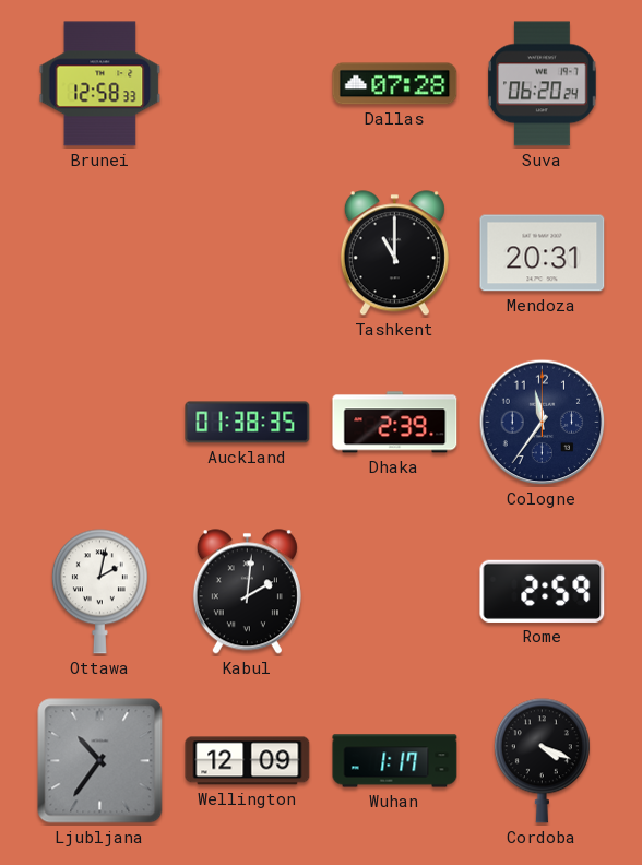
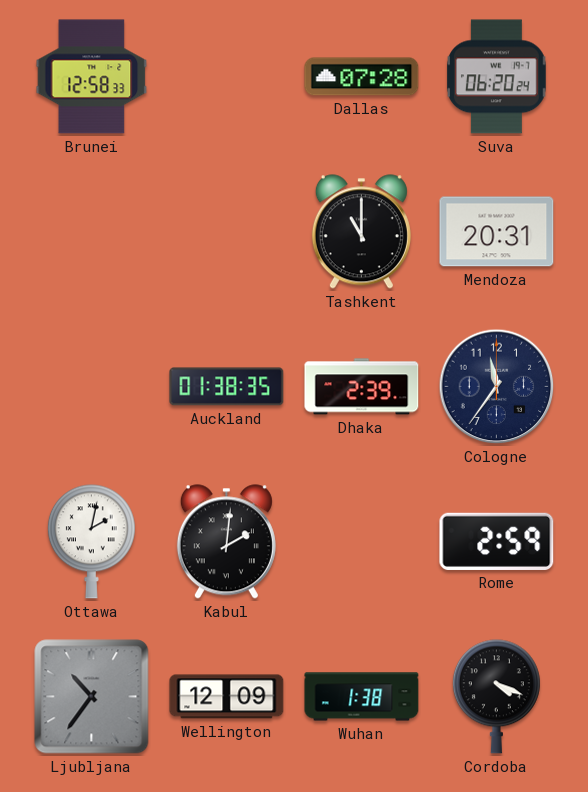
Wuhan: 1:17 -> 1:38 (362, 697)
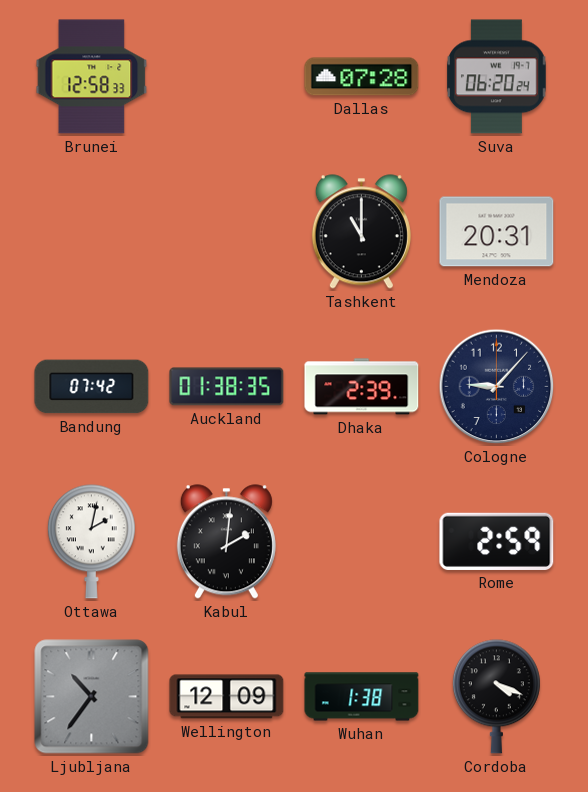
Bandung: none -> 07:42 (92, 387)
Cologne: 11:36 -> 9:07 (497, 387)
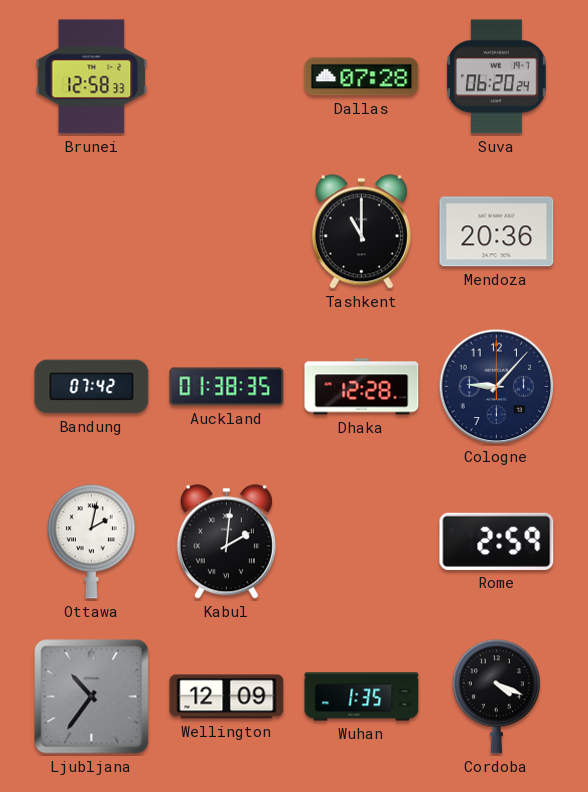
Mendoza: 20:31 -> 20:36 (497, 232)
Dhaka: 2:39 -> 12:28 (362, 387)
Wuhan: 1:38 -> 1:35 (362, 697)
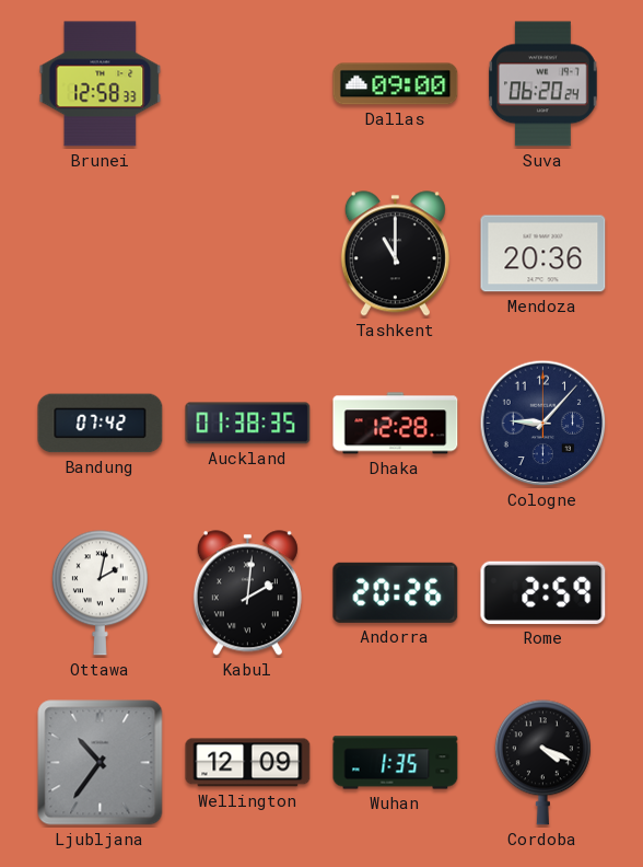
Dallas: 07:28 -> 09:00 (396, 84)
Andorra: none -> 20:26 (396, 592)
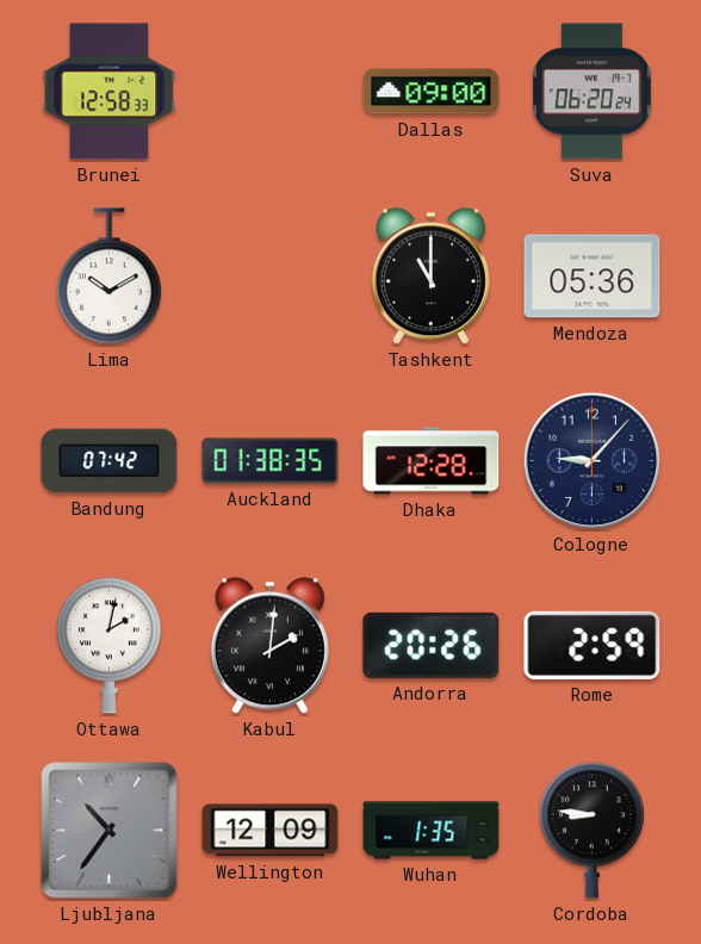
Lima: none -> 10:10 (108, 277)
Mendoza: 20:36 -> 05:36 (593, 277)
Cordoba: 4:19 -> 8:46 (591, 831)
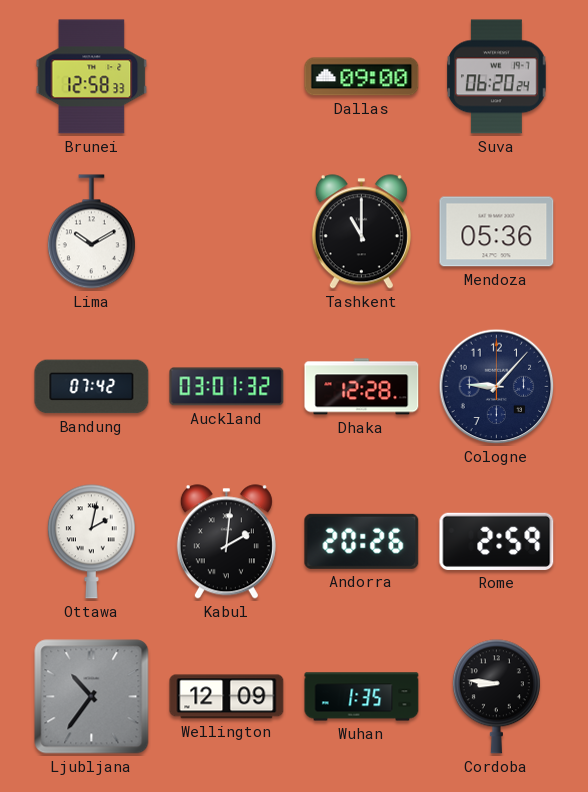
Auckland: 01:38 -> 03:01 (227, 387)
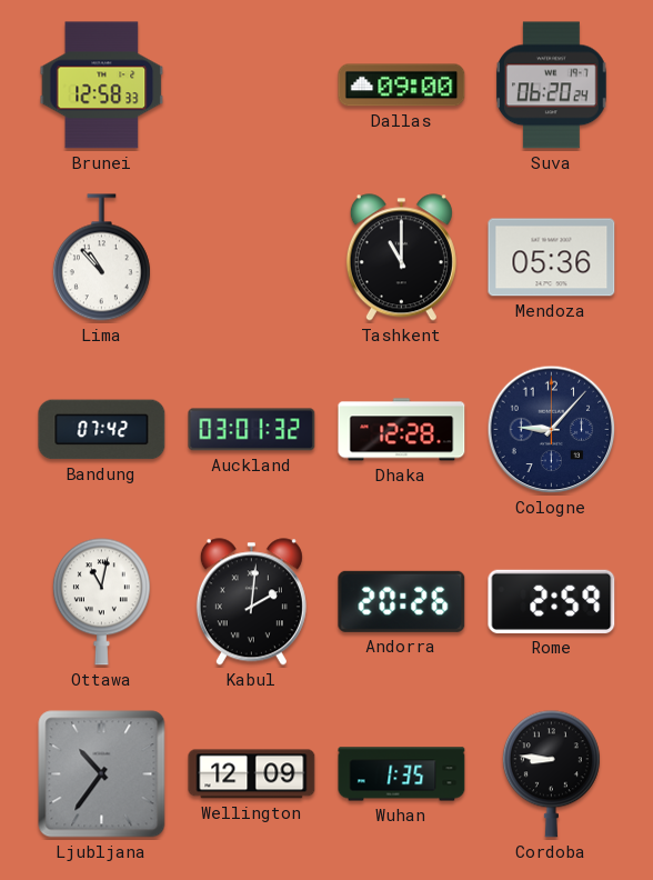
Lima: 10:10 -> 10:53 (101, 258)
Ottawa: 2:02 -> 11:02 (101, 602)
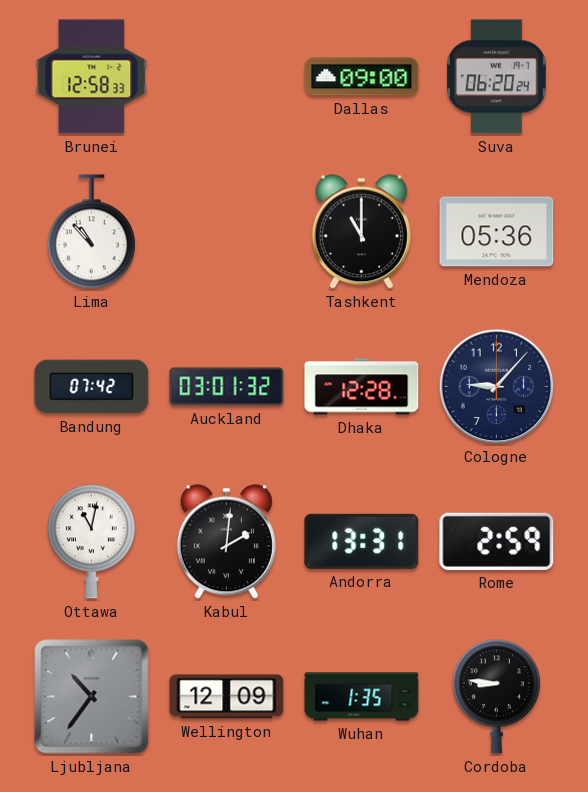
Andorra: 20:26 -> 13:31 (362, 541)
